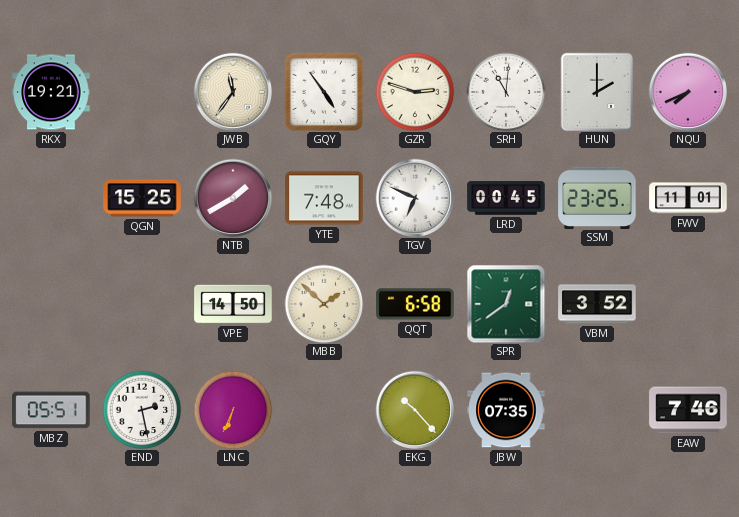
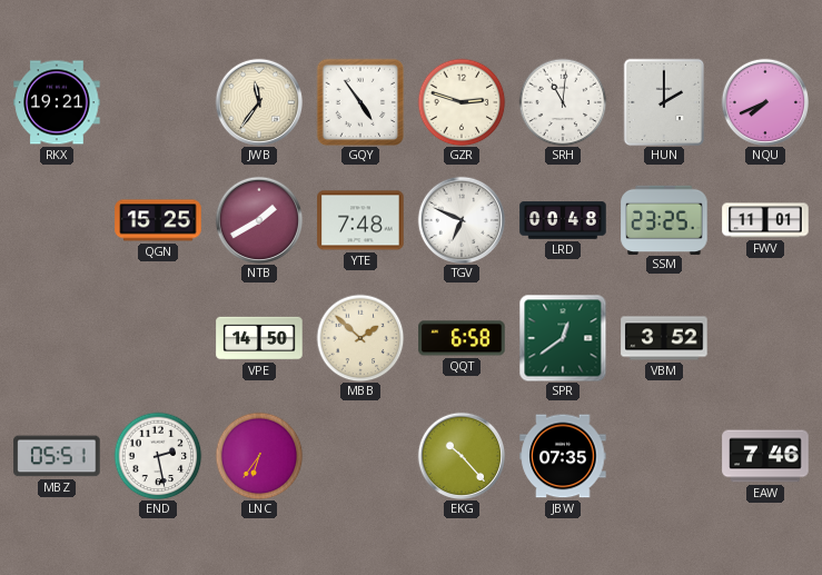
LRD: 00:45 -> 00:48 (563, 220)
LNC: 6:34 -> 6:36 (259, 456)
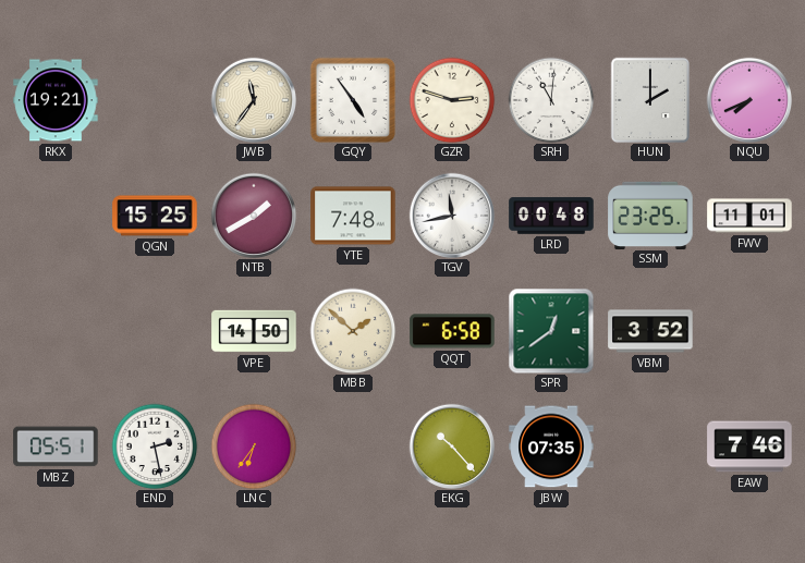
TGV: 6:49 -> 11:43 (451, 215)
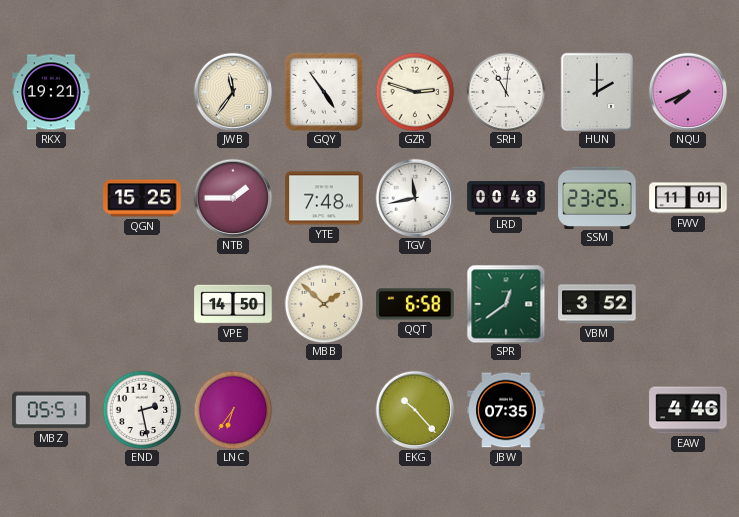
NTB: 1:40 -> 1:45 (232, 197)
EAW: 7:46 -> 4:46 (688, 410)
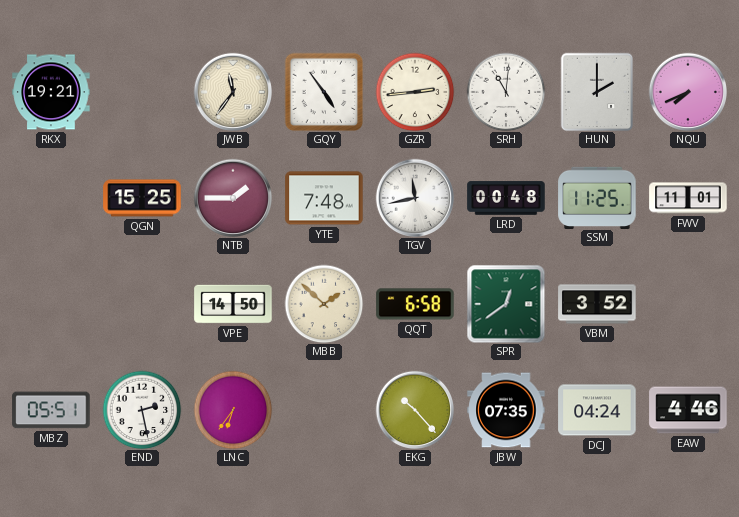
GZR: 2:48 -> 2:44 (415, 92)
SSM: 23:25 -> 11:25 (597, 197)
DCJ: none -> 04:24 (597, 410)
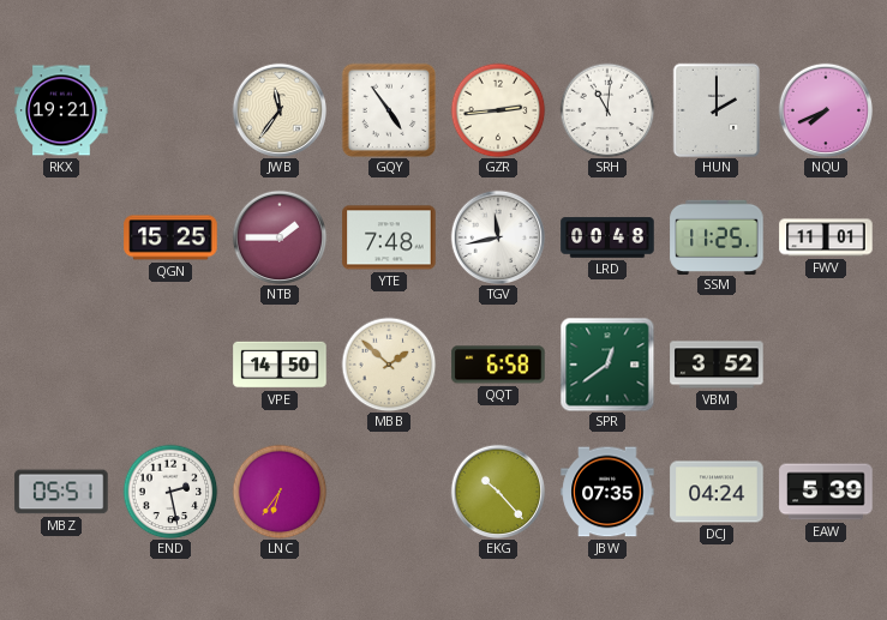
EAW: 4:46 -> 5:39 (826, 492)
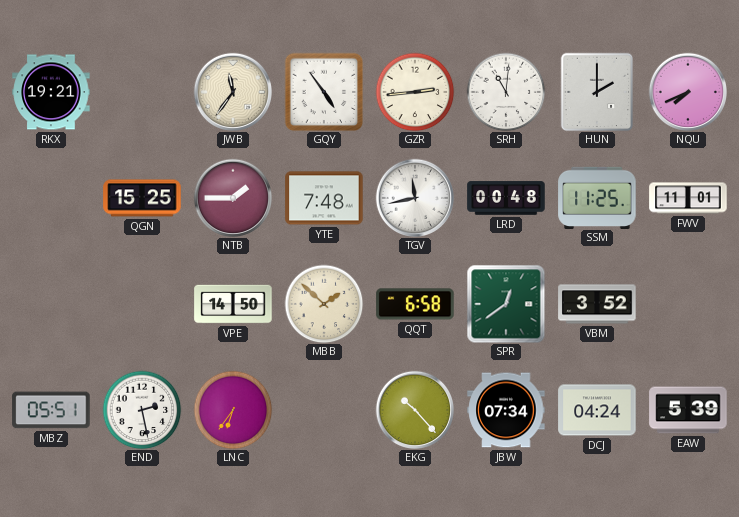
JBW: 07:35 -> 07:34 (506, 410)
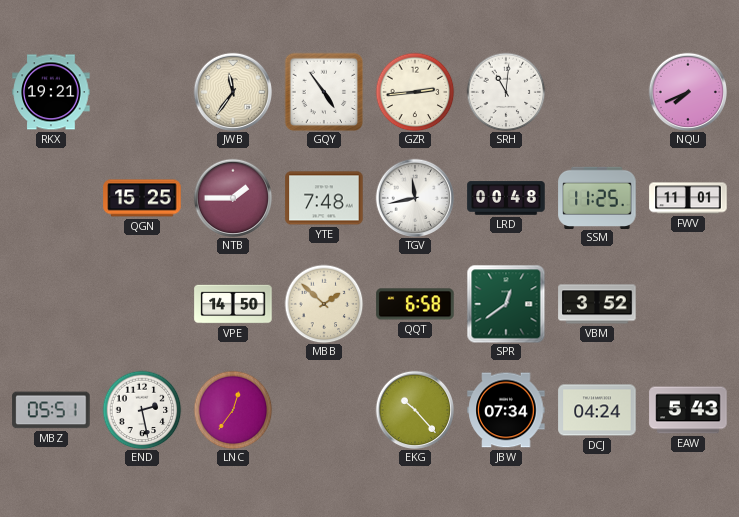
HUN: 2:00 -> none (597, 92)
LNC: 6:36 -> 12:36 (233, 410)
EAW: 5:39 -> 5:43 (688, 410)
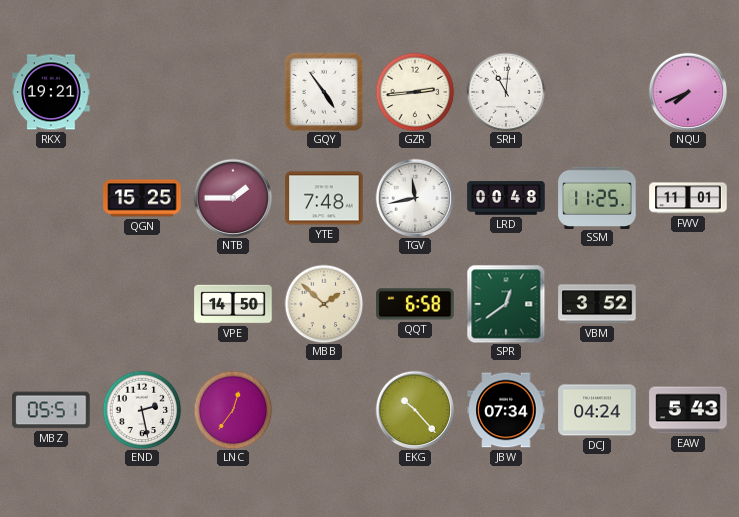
JWB: 11:36 -> none (232, 91)
